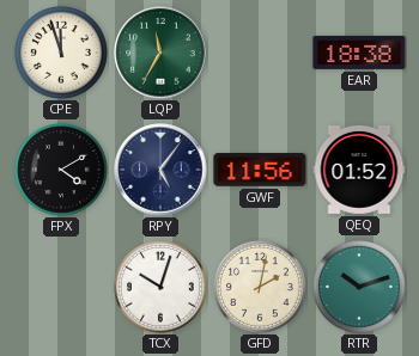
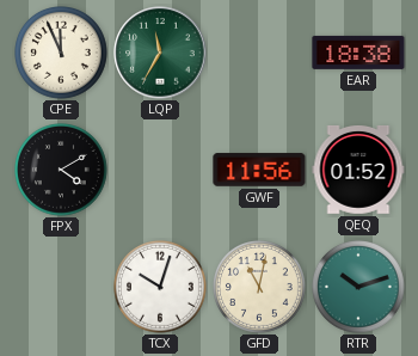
CPE: 11:57 -> 11:56 (62, 54)
RPY: 5:06 -> none (160, 170)
GFD: 2:02 -> 11:02 (260, 288)
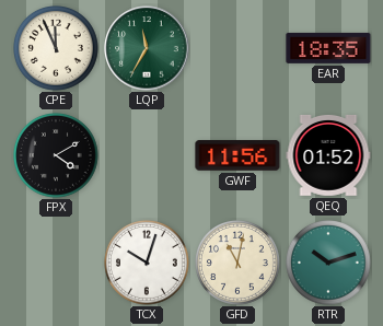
EAR: 18:38 -> 18:35 (328, 48)
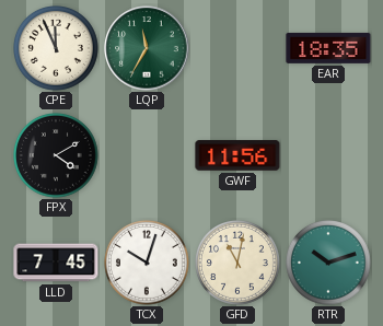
QEQ: 01:52 -> none (328, 155)
LLD: none -> 7:45 (56, 263)
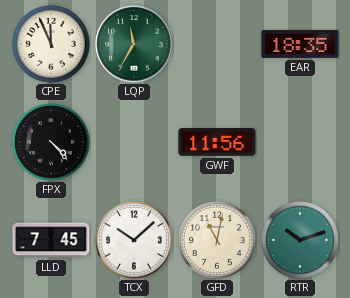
FPX: 4:10 -> 4:23 (52, 143)
TCX: 10:03 -> 10:08 (135, 241)
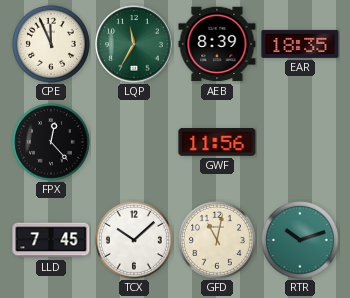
AEB: none -> 8:39 (217, 44)
FPX: 4:23 -> 12:23 (52, 143)
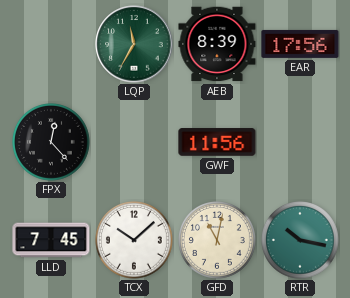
CPE: 11:56 -> none (52, 45)
EAR: 18:35 -> 17:56 (300, 44)
RTR: 10:12 -> 10:17 (301, 241)
